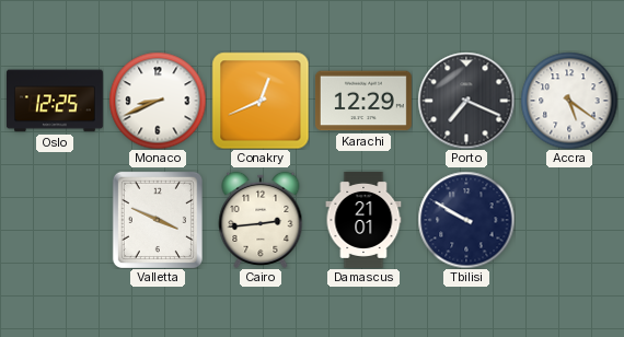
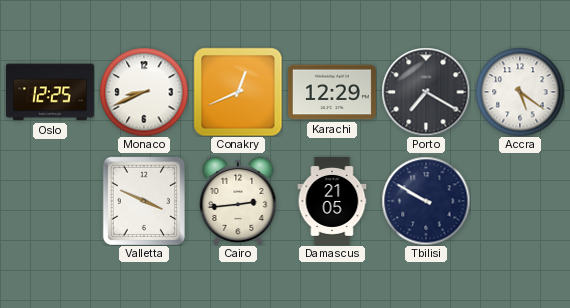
Porto: 7:19 -> 7:20 (426, 92)
Damascus: 21:01 -> 21:05 (332, 201)
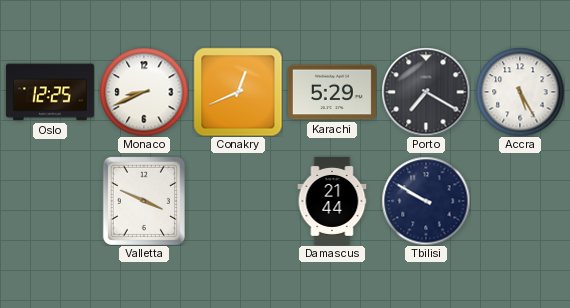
Karachi: 12:29 -> 5:29 (332, 92)
Accra: 5:21 -> 5:25 (520, 92)
Cairo: 2:44 -> none (238, 201)
Damascus: 21:05 -> 21:44 (332, 201)
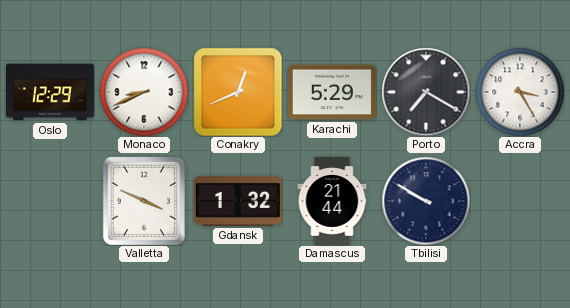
Oslo: 12:25 -> 12:29 (50, 92)
Accra: 5:25 -> 3:25 (520, 92)
Gdansk: none -> 1:32 (238, 201)
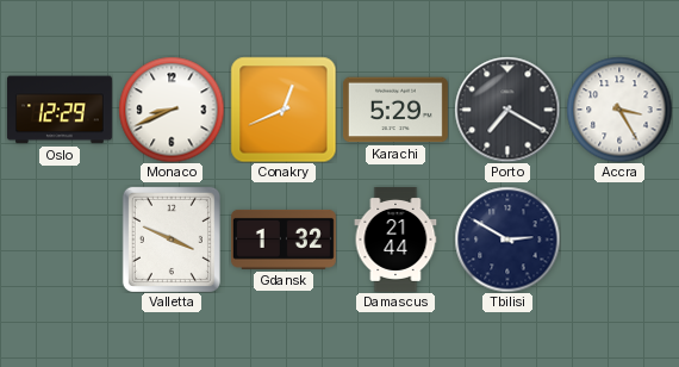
Tbilisi: 9:50 -> 2:50 (507, 240)
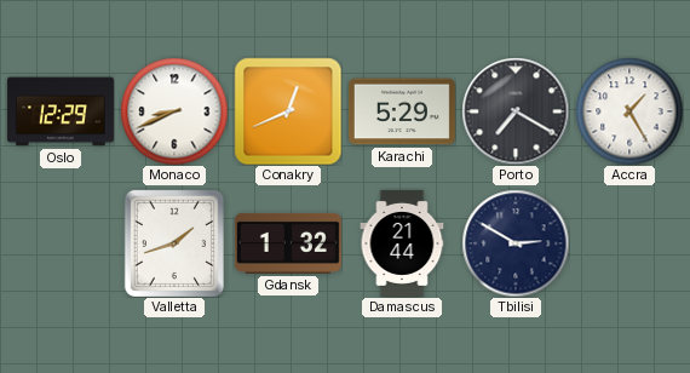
Accra: 3:25 -> 1:25 (629, 111)
Valletta: 3:49 -> 1:42 (174, 243)
